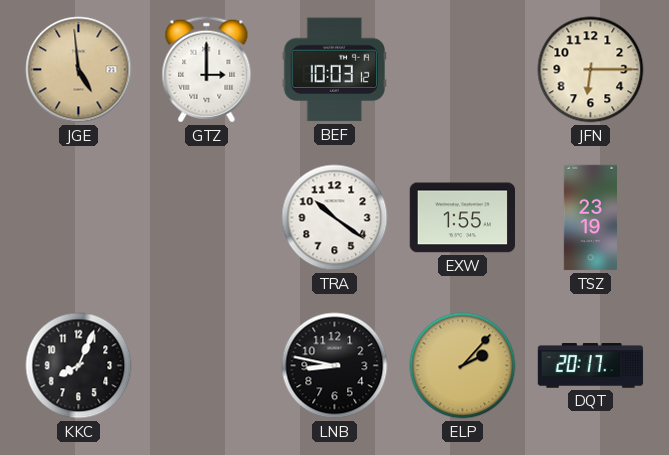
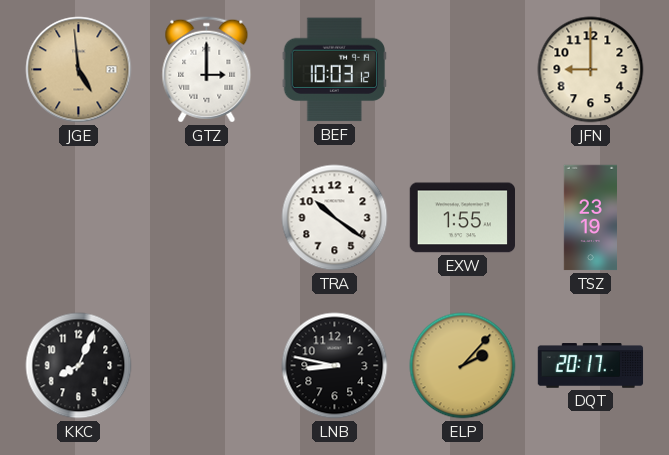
JFN: 6:15 -> 9:00 (591, 70)
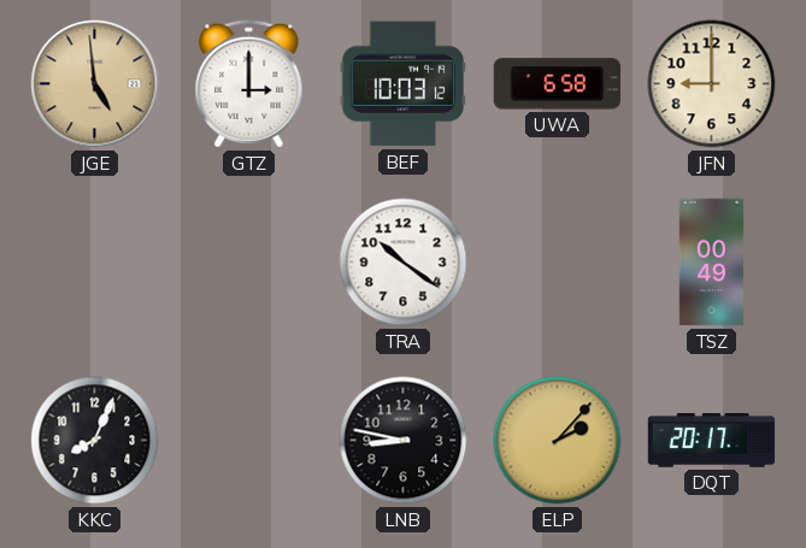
UWA: none -> 6:58 (557, 84)
EXW: 1:55 -> none (463, 218)
TSZ: 23:19 -> 00:49 (711, 263)
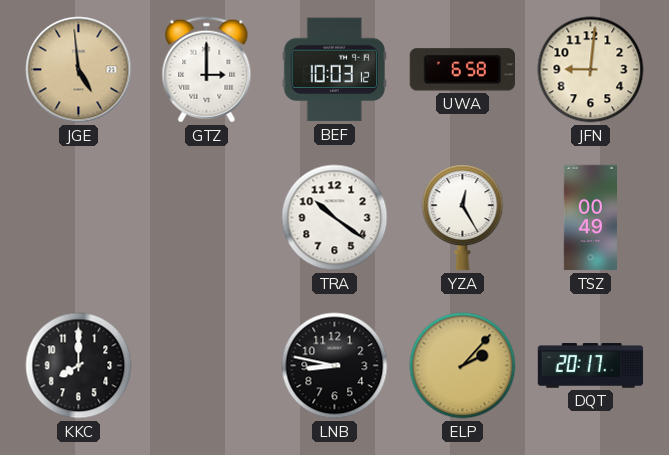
JFN: 9:00 -> 9:01 (591, 70)
YZA: none -> 12:25 (463, 218)
KKC: 8:04 -> 8:00 (79, 366)
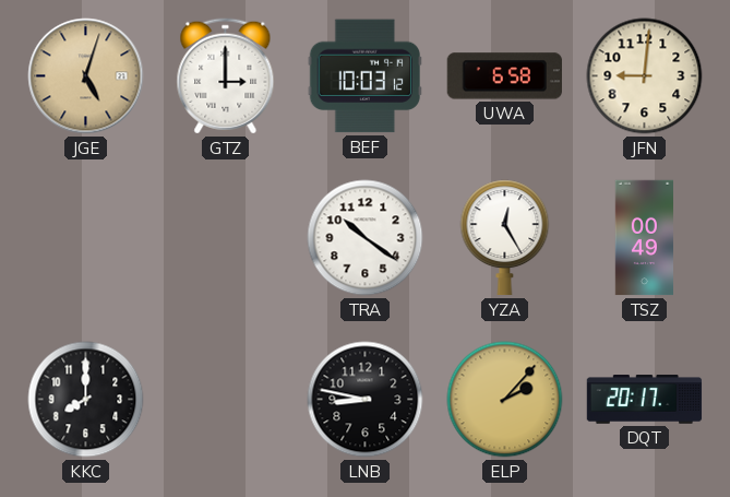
JGE: 4:59 -> 5:03 (86, 76)
